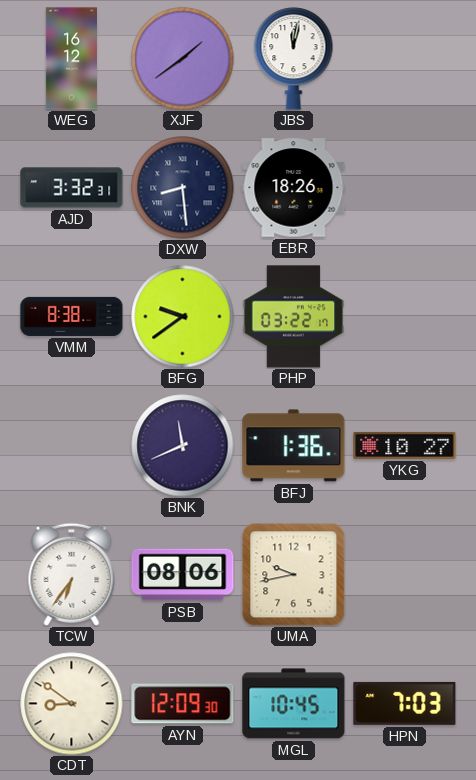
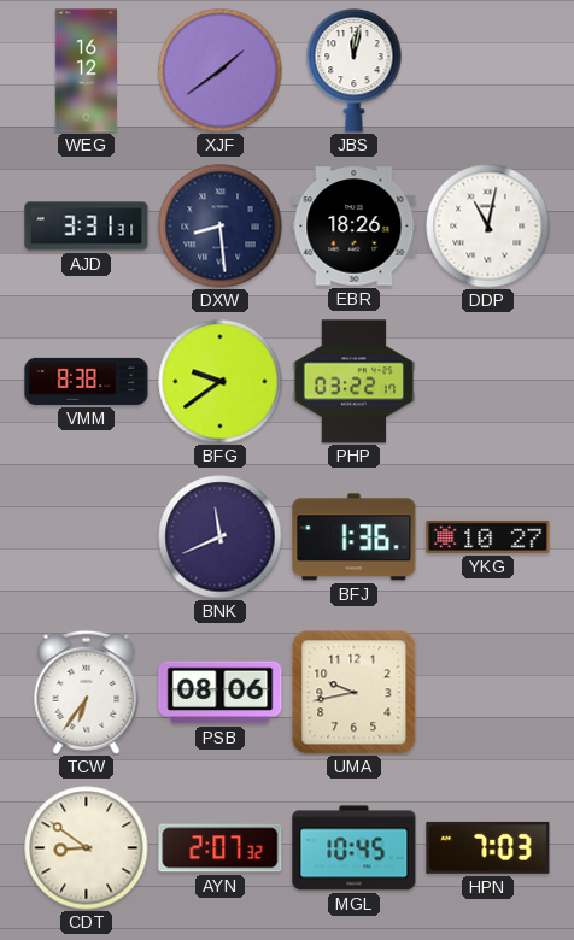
AJD: 3:32 -> 3:31 (87, 227)
DDP: none -> 11:02 (488, 227)
AYN: 12:09 -> 2:07 (221, 848)
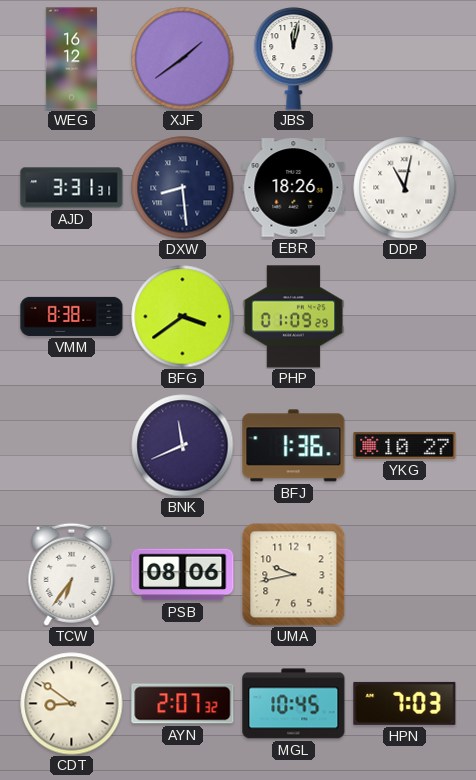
BFG: 9:39 -> 3:39 (183, 317)
PHP: 03:22 -> 01:09 (294, 317)
